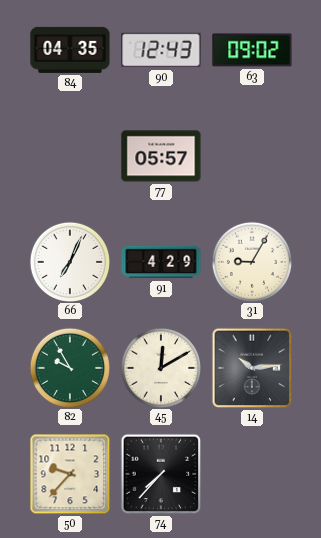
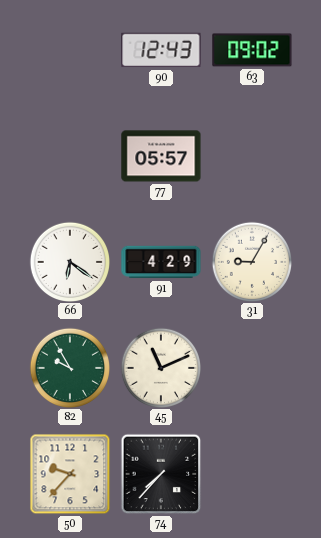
84: 04:35 -> none (70, 50)
66: 7:04 -> 6:21 (69, 261)
45: 12:10 -> 11:11 (160, 367)
14: 10:14 -> none (252, 368)
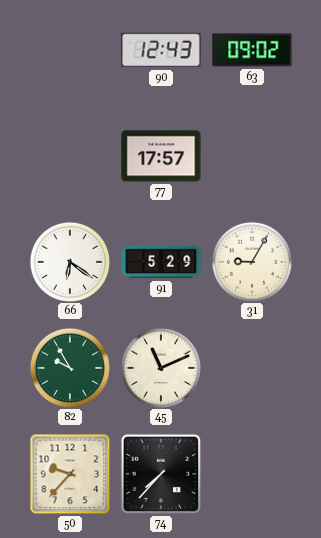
77: 05:57 -> 17:57 (161, 156)
91: 4:29 -> 5:29 (161, 262)
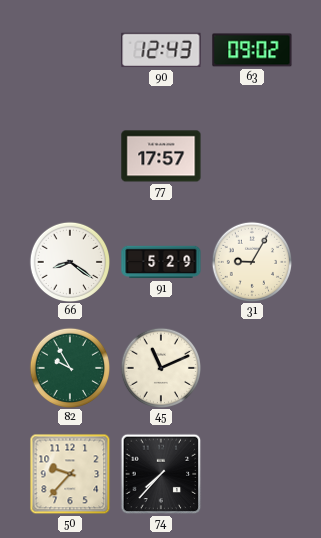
66: 6:21 -> 8:21 (69, 261)
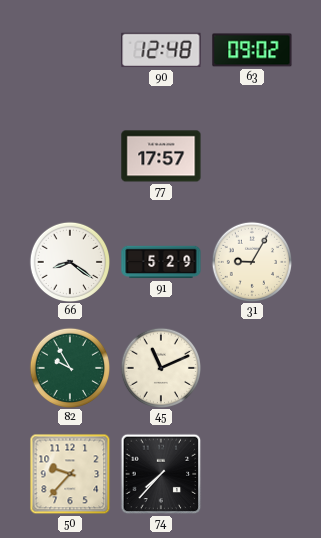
90: 12:43 -> 12:48 (161, 50)
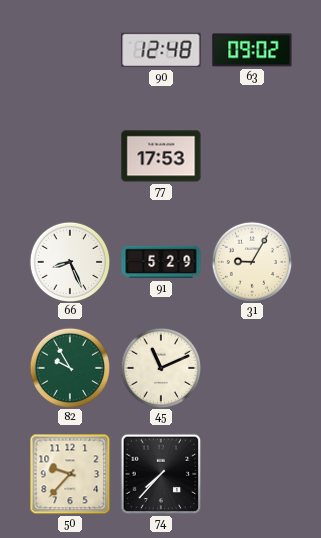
77: 17:57 -> 17:53 (161, 156)
66: 8:21 -> 8:26 (69, 261)
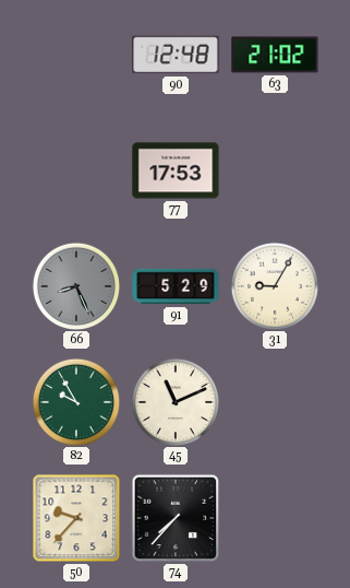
63: 09:02 -> 21:02 (275, 55)
66 dial: white -> grey (75, 285)
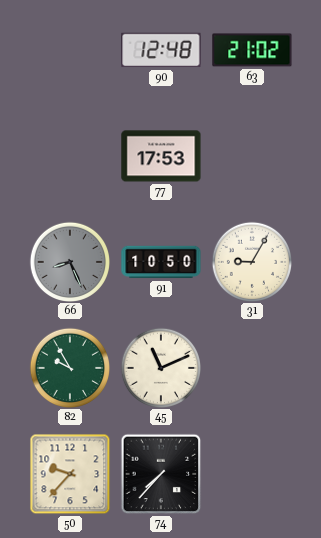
91: 5:29 -> 10:50 (161, 262)
